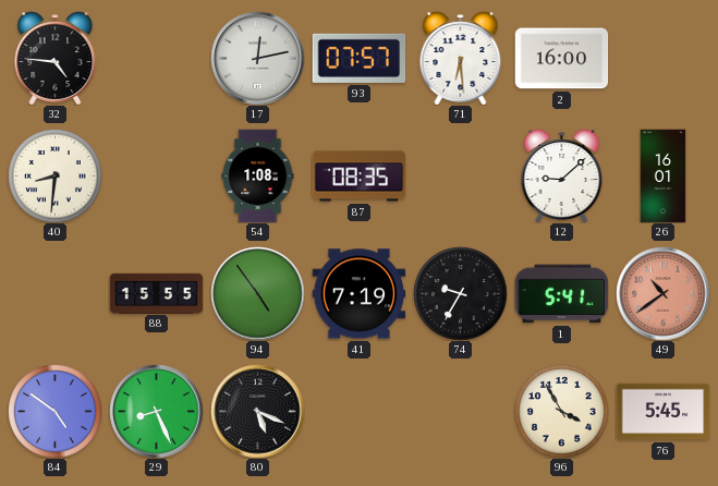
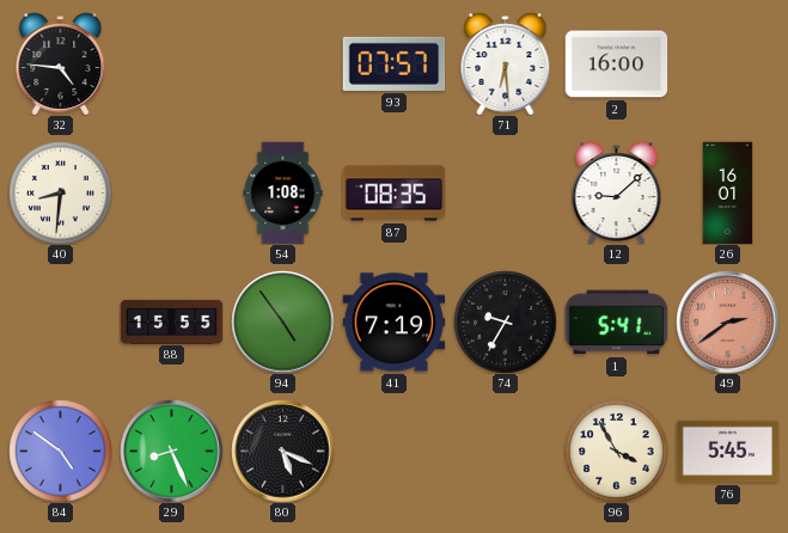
17: 12:13 -> none (257, 58)
49: 10:39 -> 2:39 (727, 321)
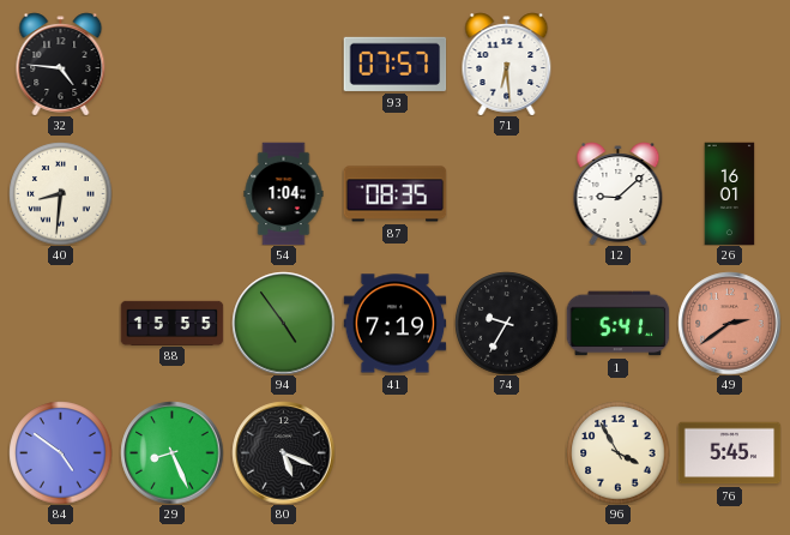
2: 16:00 -> none (616, 65)
54: 1:08 -> 1:04 (284, 193)
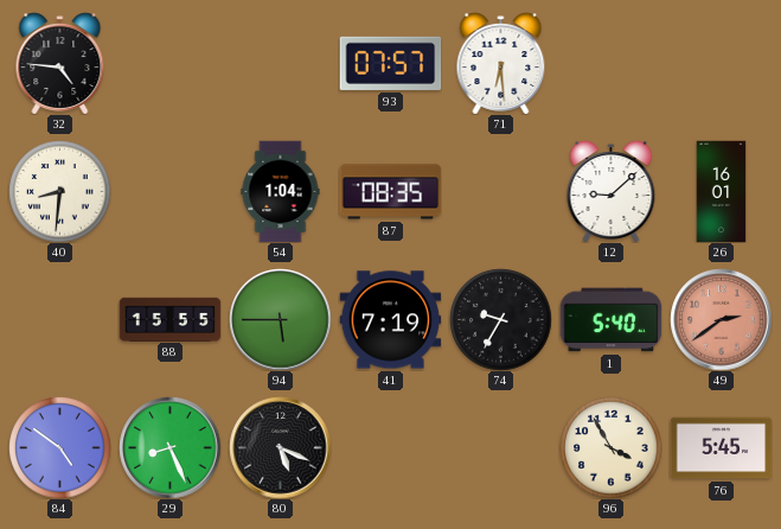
94: 4:54 -> 5:45 (280, 319)
1: 5:41 -> 5:40 (610, 320)
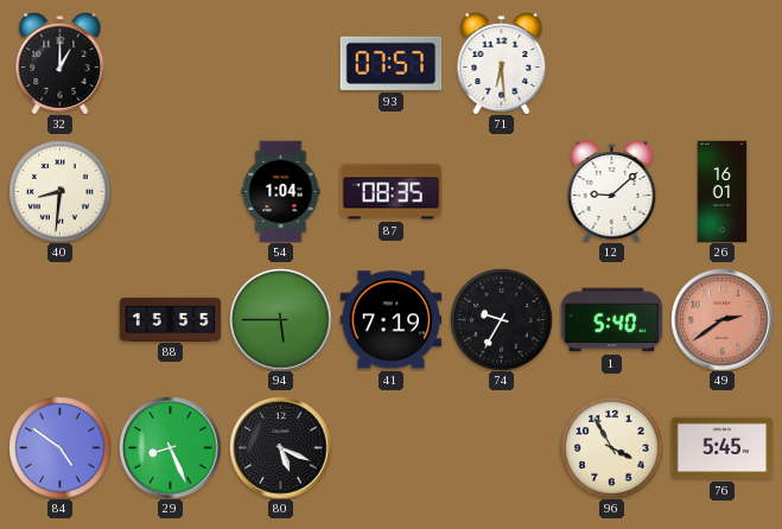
32: 4:46 -> 1:00 (61, 63)
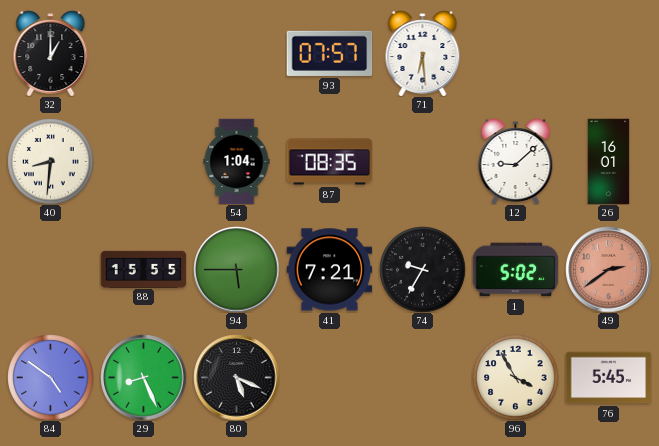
41: 7:19 -> 7:21 (329, 270)
1: 5:40 -> 5:02 (515, 270)
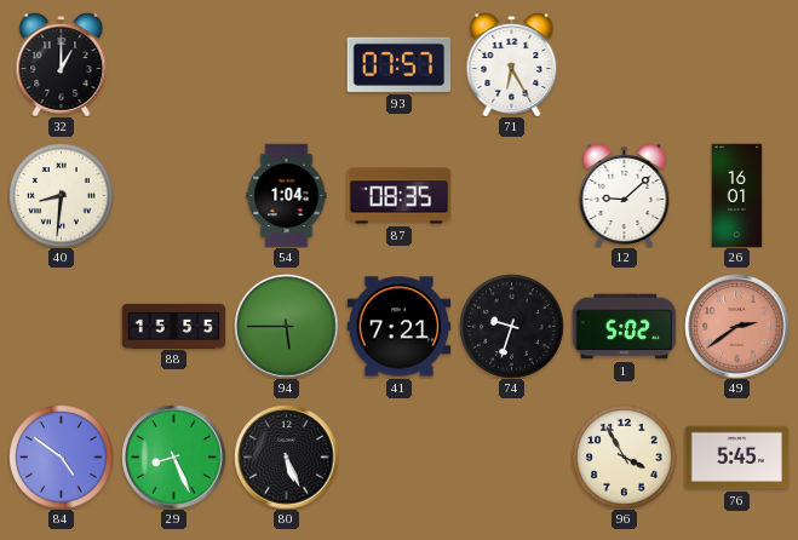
71: 6:29 -> 6:25 (512, 64)
74: 9:35 -> 9:33 (511, 326)
80: 5:19 -> 5:26 (286, 456)
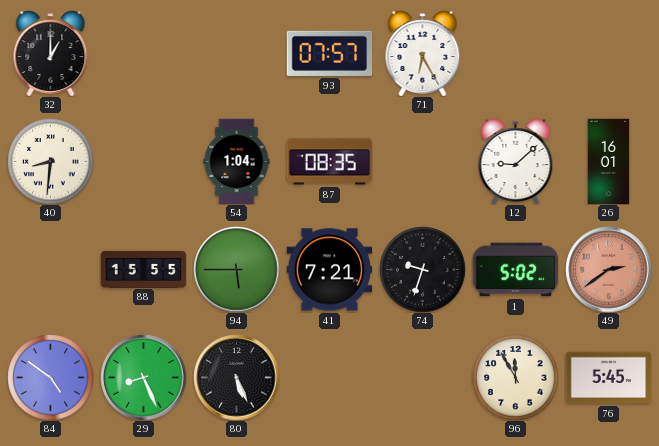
96: 3:55 -> 11:55 (515, 377)
